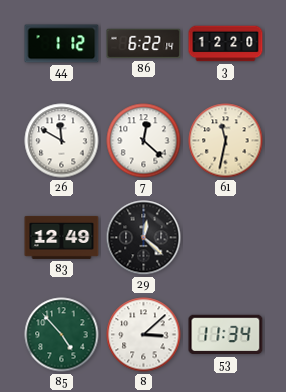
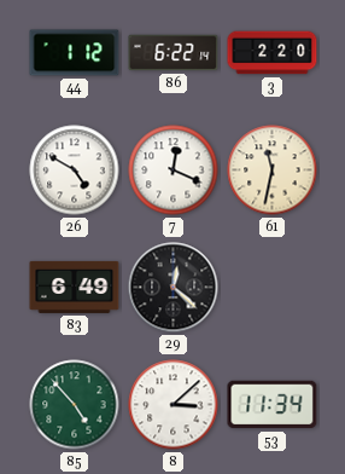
3: 12:20 -> 2:20 (273, 53)
26: 11:50 -> 4:50 (75, 170)
7: 12:22 -> 12:19 (174, 170)
83: 12:49 -> 6:49 (75, 287)
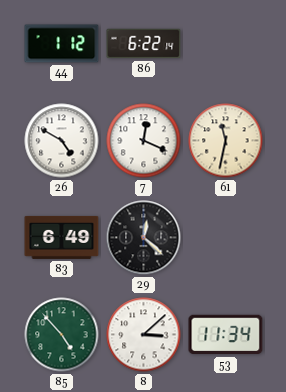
3: 2:20 -> none (273, 53)
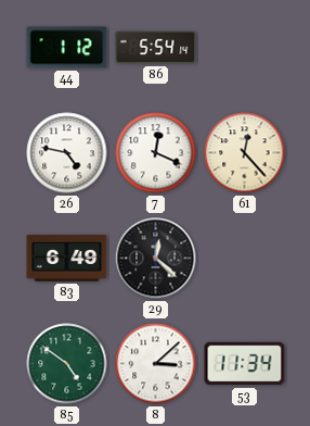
86: 6:22 -> 5:54 (156, 48)
26: 4:50 -> 4:47 (67, 153)
61: 11:32 -> 12:23 (245, 153)
85: 4:53 -> 4:51 (67, 364)
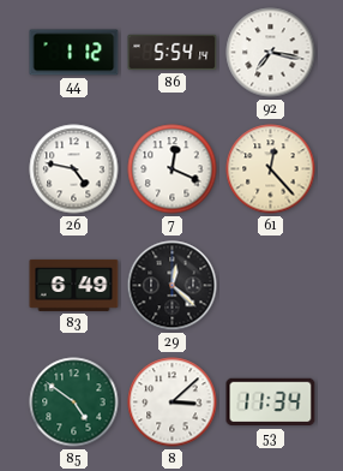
92: none -> 7:17 (271, 53)
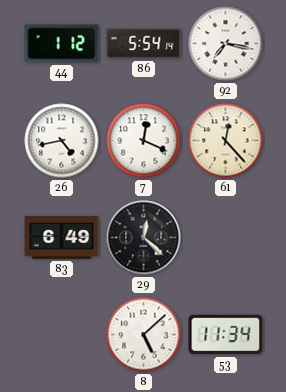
26: 4:47 -> 4:43 (62, 141)
85: 4:51 -> none (74, 403)
8: 3:08 -> 5:08 (144, 335)
